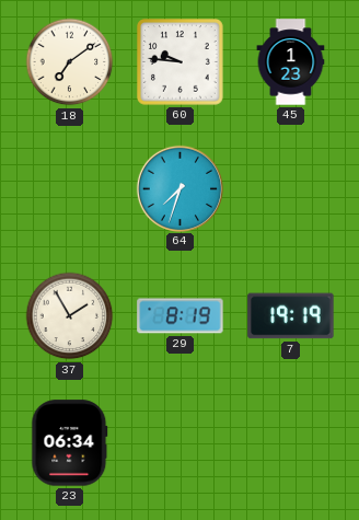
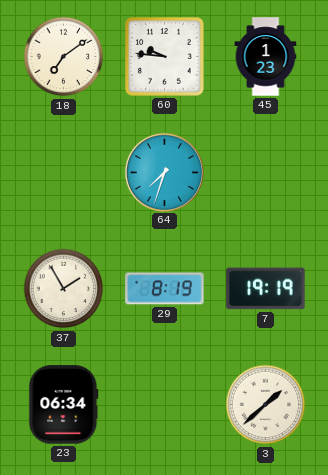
3: none -> 1:38 (266, 405)
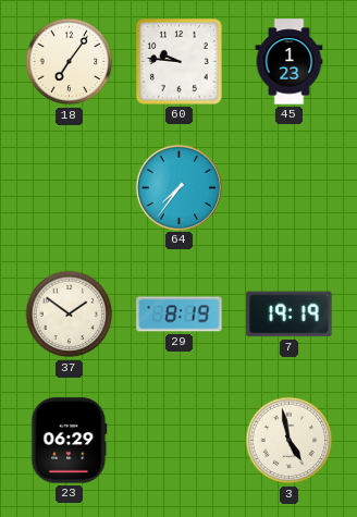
18: 7:09 -> 7:06 (70, 62)
64: 7:33 -> 7:36 (178, 187)
37: 1:55 -> 1:51 (70, 315)
23: 06:34 -> 06:29 (70, 441)
3: 1:38 -> 4:58 (290, 441)
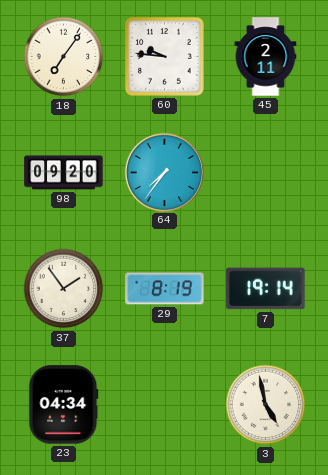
45: 1:23 -> 2:11 (266, 57)
98: none -> 09:20 (64, 173)
37: 1:51 -> 1:54 (64, 289)
7: 19:19 -> 19:14 (266, 289)
23: 06:29 -> 04:34 (64, 405)
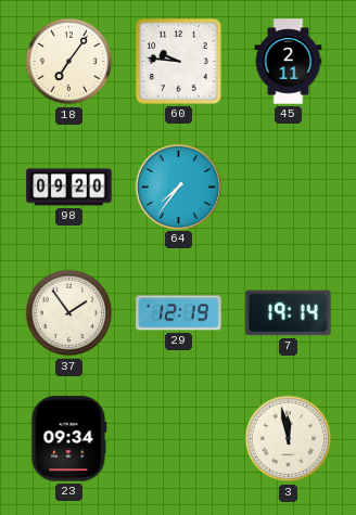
29: 8:19 -> 12:19 (179, 313)
23: 04:34 -> 09:34 (69, 439)
3: 4:58 -> 11:58 (289, 439)
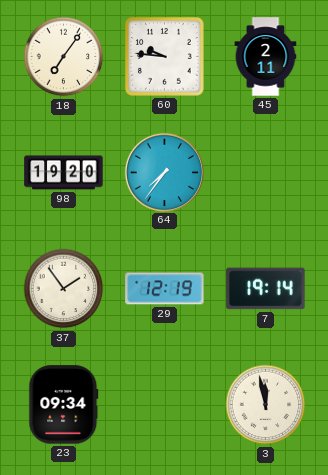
98: 09:20 -> 19:20 (64, 173)
